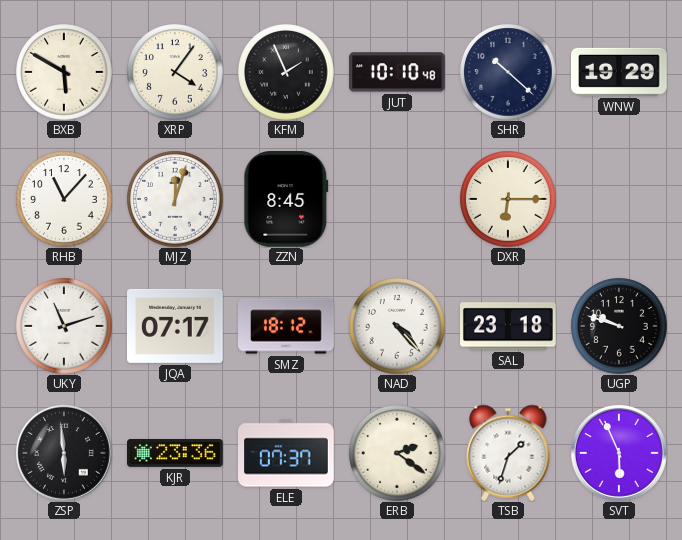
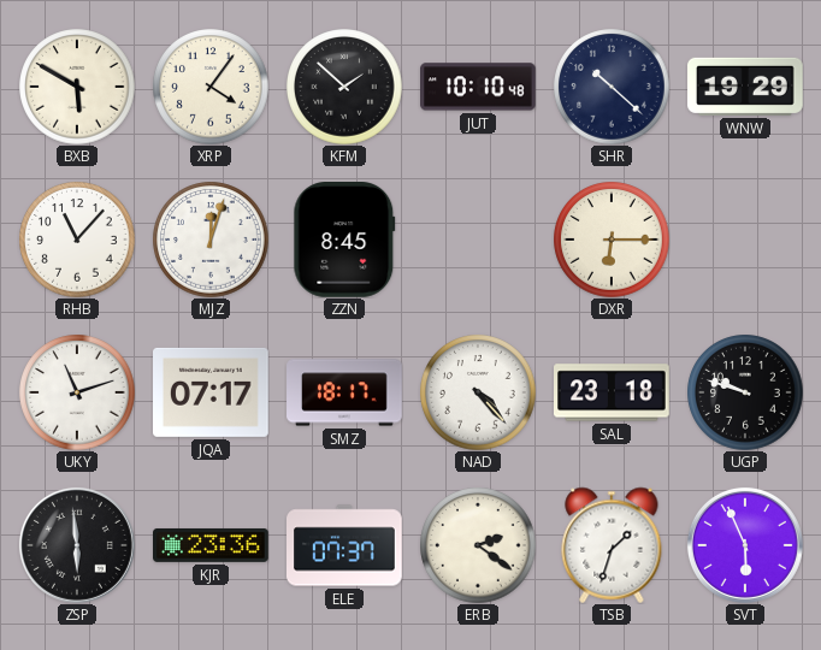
KFM: 1:56 -> 1:52 (344, 87)
SMZ: 18:12 -> 18:17 (344, 392)
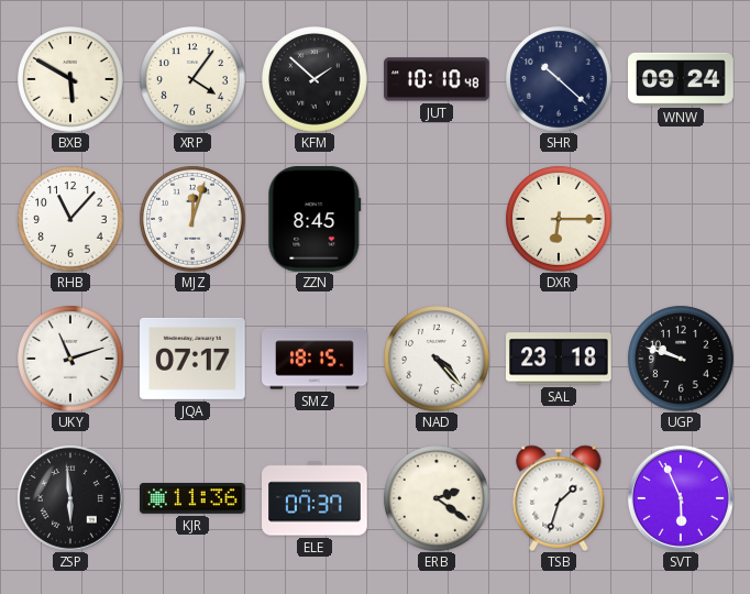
WNW: 19:29 -> 09:24 (682, 79)
SMZ: 18:17 -> 18:15 (315, 359)
KJR: 23:36 -> 11:36 (194, 498)
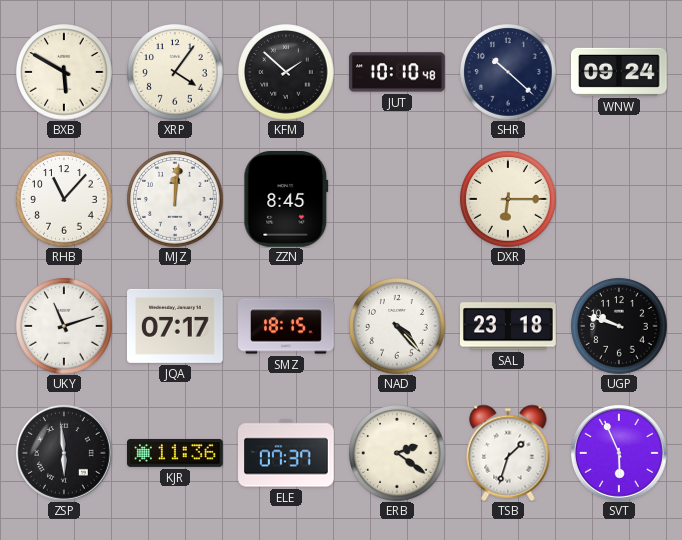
MJZ: 12:03 -> 12:01 (175, 199)
